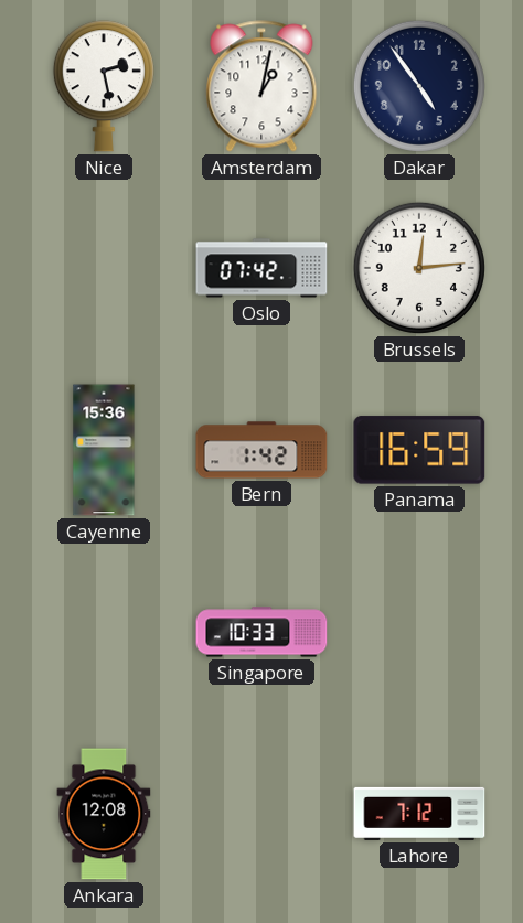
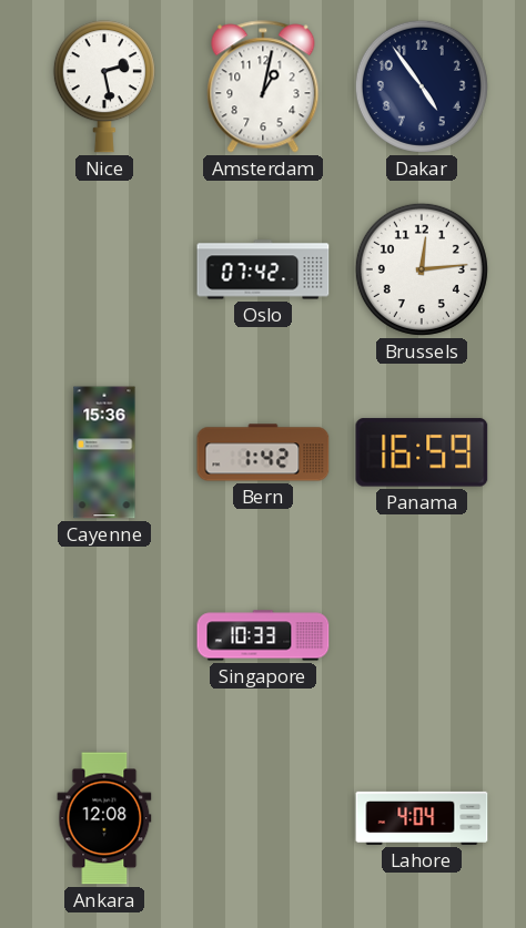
Lahore: 7:12 -> 4:04 (422, 818)
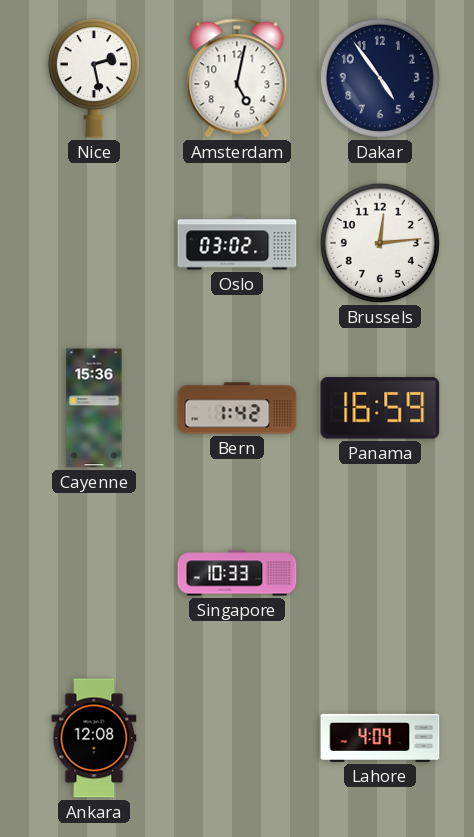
Amsterdam: 1:02 -> 5:02 (237, 78)
Oslo: 07:42 -> 03:02 (237, 243)
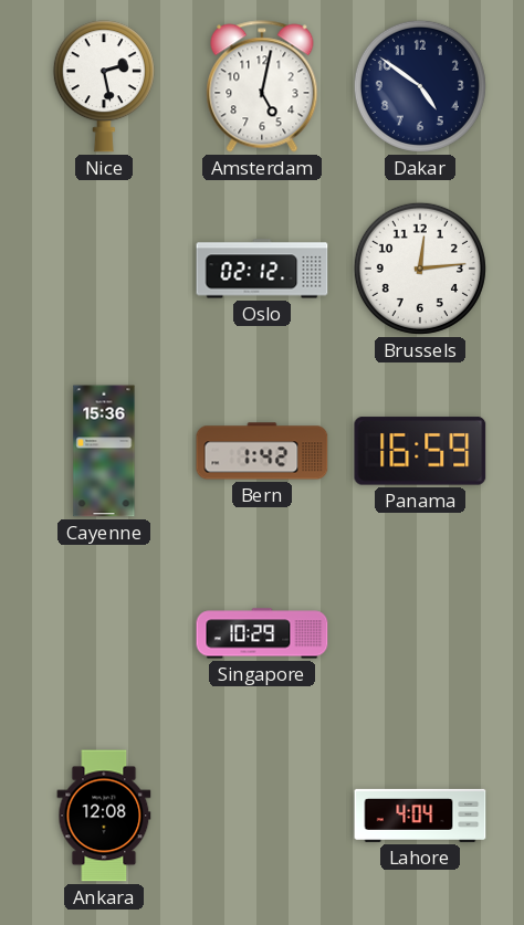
Dakar: 4:54 -> 4:51 (420, 86)
Oslo: 03:02 -> 02:12 (262, 269)
Singapore: 10:33 -> 10:29 (262, 633)
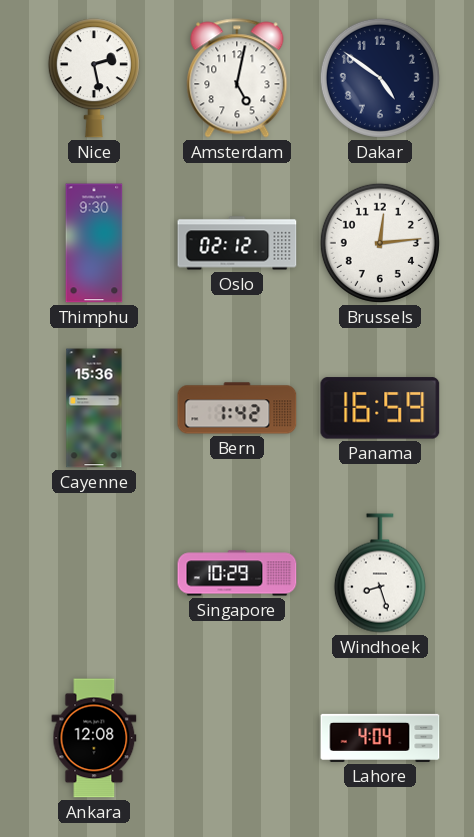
Thimphu: none -> 9:30 (94, 243)
Windhoek: none -> 8:27 (380, 573)
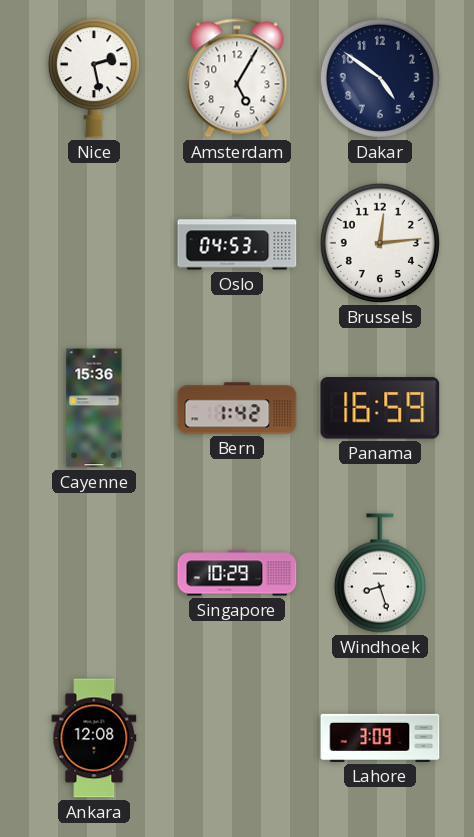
Amsterdam: 5:02 -> 5:05 (237, 78)
Thimphu: 9:30 -> none (94, 243)
Oslo: 02:12 -> 04:53 (237, 243)
Lahore: 4:04 -> 3:09 (380, 738)
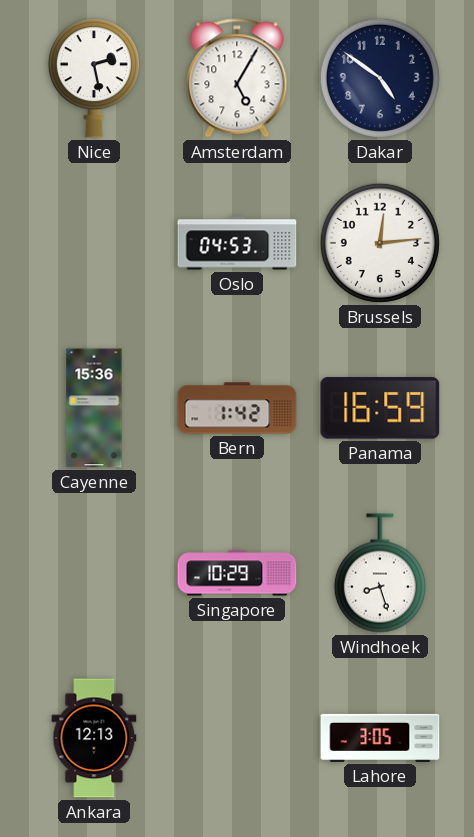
Ankara: 12:08 -> 12:13 (94, 738)
Lahore: 3:09 -> 3:05 (380, 738)
